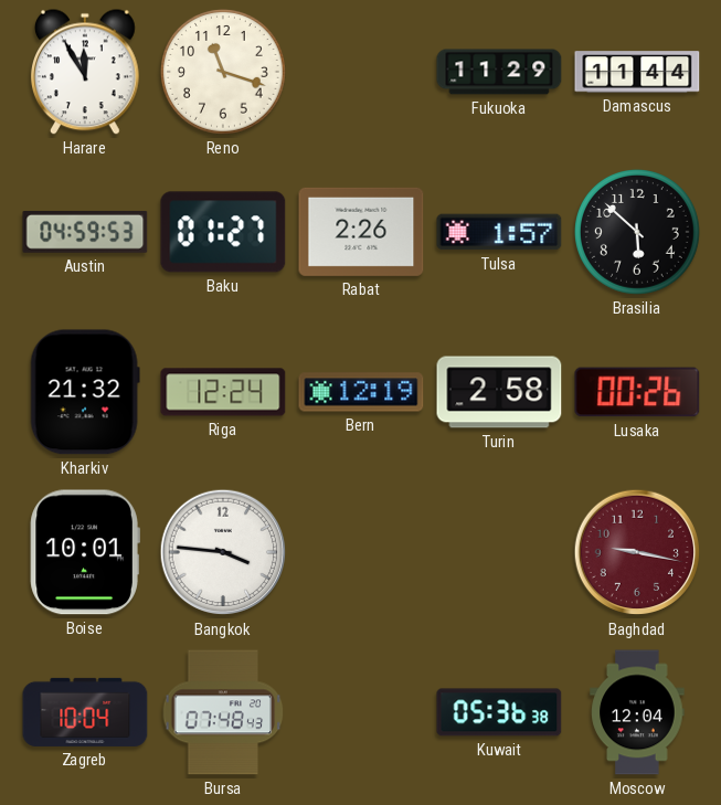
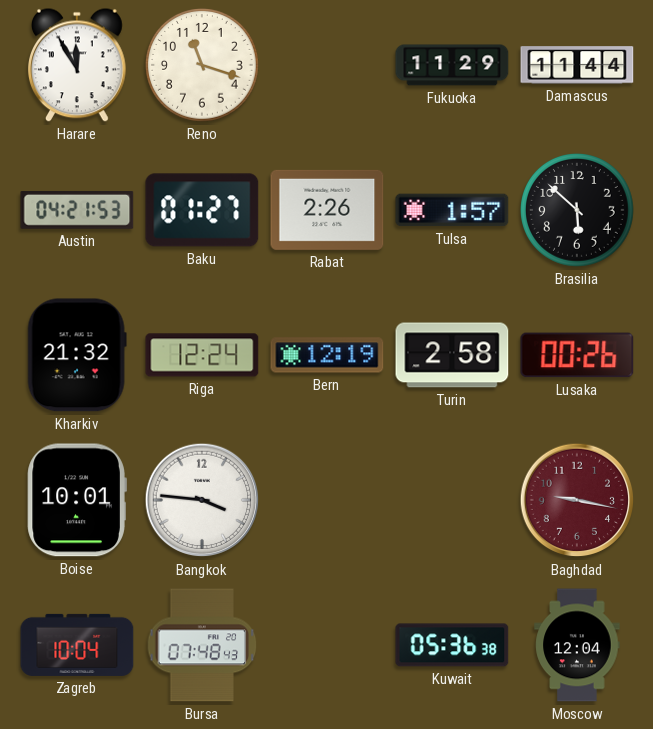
Austin: 04:59 -> 04:21 (77, 210)
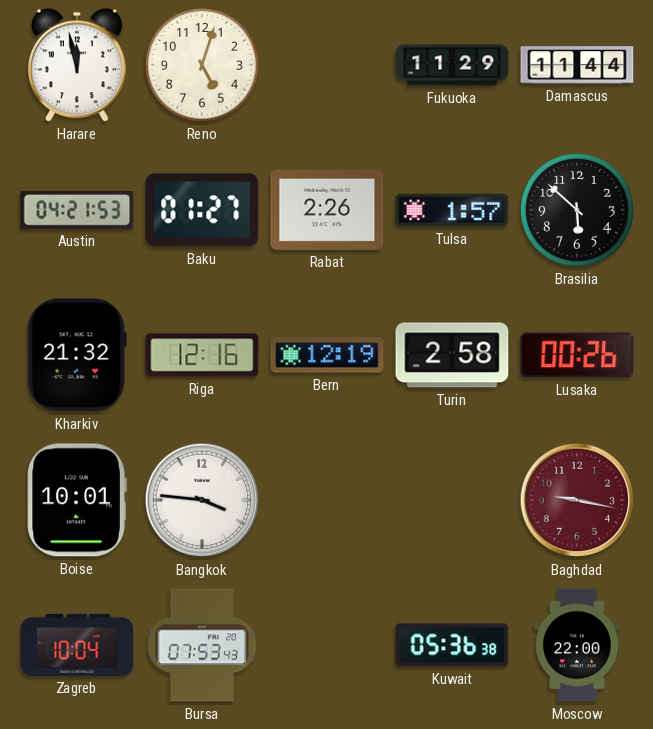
Harare: 11:55 -> 11:58 (77, 65)
Reno: 11:18 -> 5:03 (203, 66)
Riga: 12:24 -> 12:16 (202, 355)
Bursa: 07:48 -> 07:53 (202, 645)
Moscow: 12:04 -> 22:00 (577, 645)
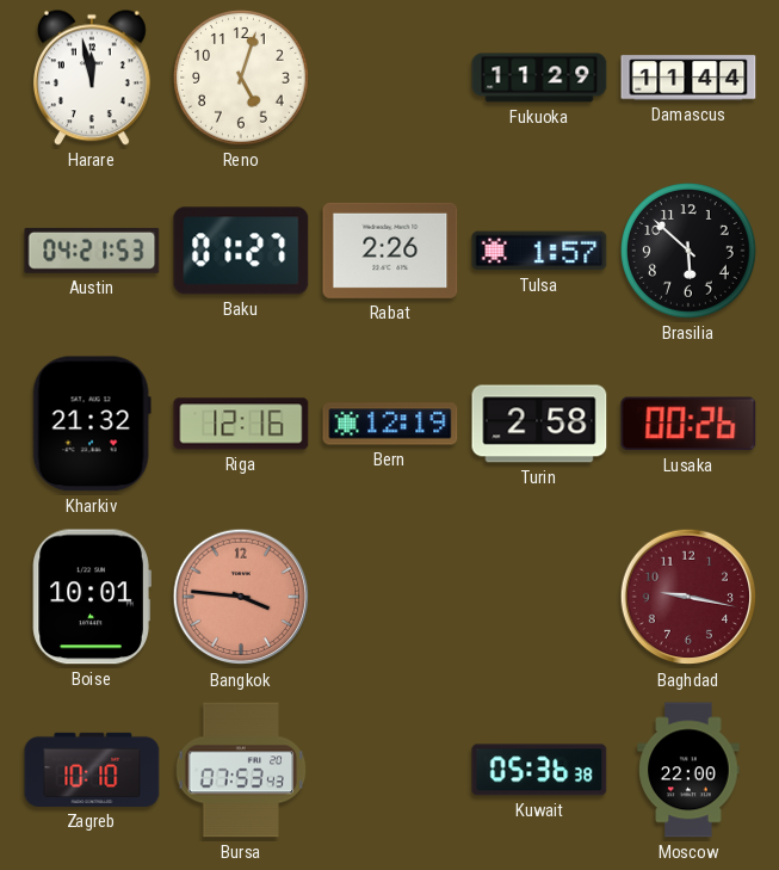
Bangkok dial: white -> salmon (241, 597)
Zagreb: 10:04 -> 10:10 (92, 770)
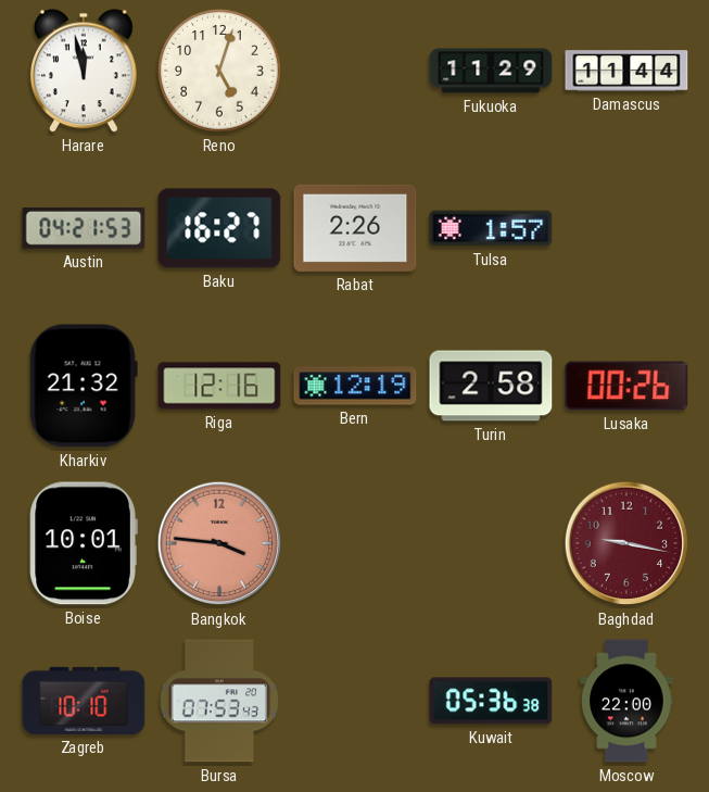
Baku: 01:27 -> 16:27 (219, 228)
Brasilia: 5:52 -> none (690, 252)
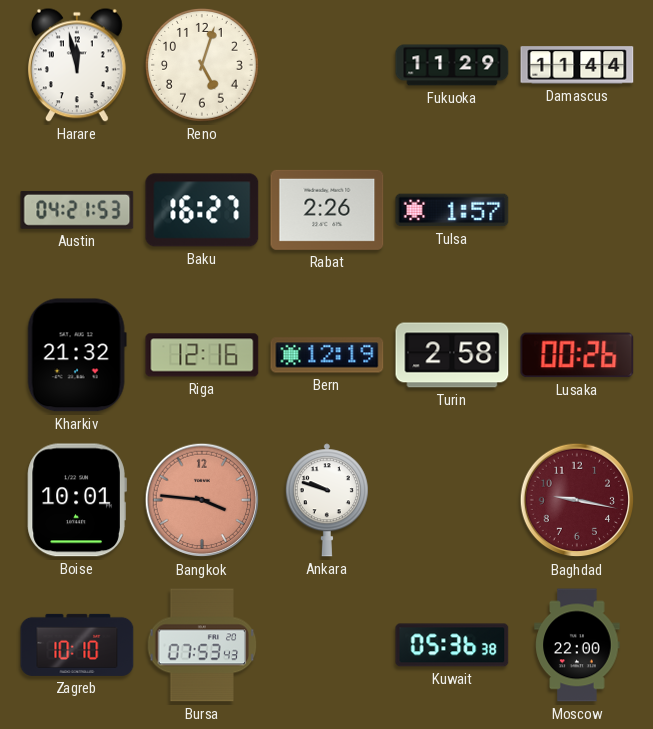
Ankara: none -> 9:48 (327, 500)
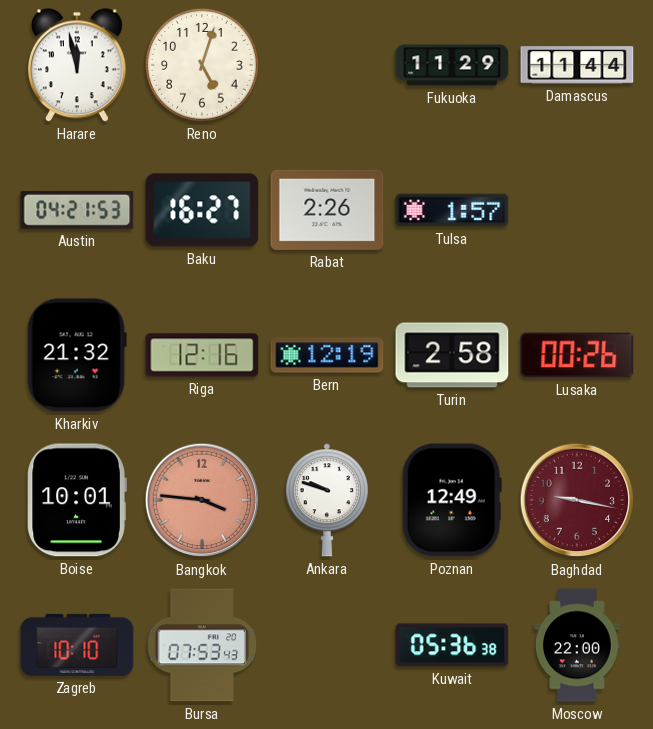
Poznan: none -> 12:49 (452, 500)
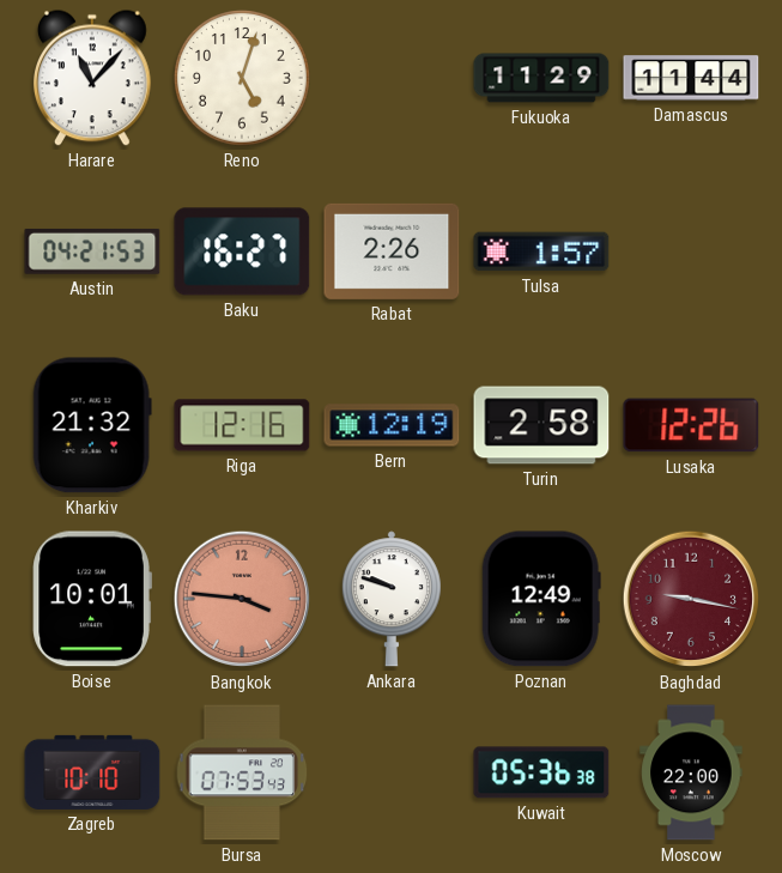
Harare: 11:58 -> 11:07 (92, 78)
Lusaka: 00:26 -> 12:26 (691, 425)
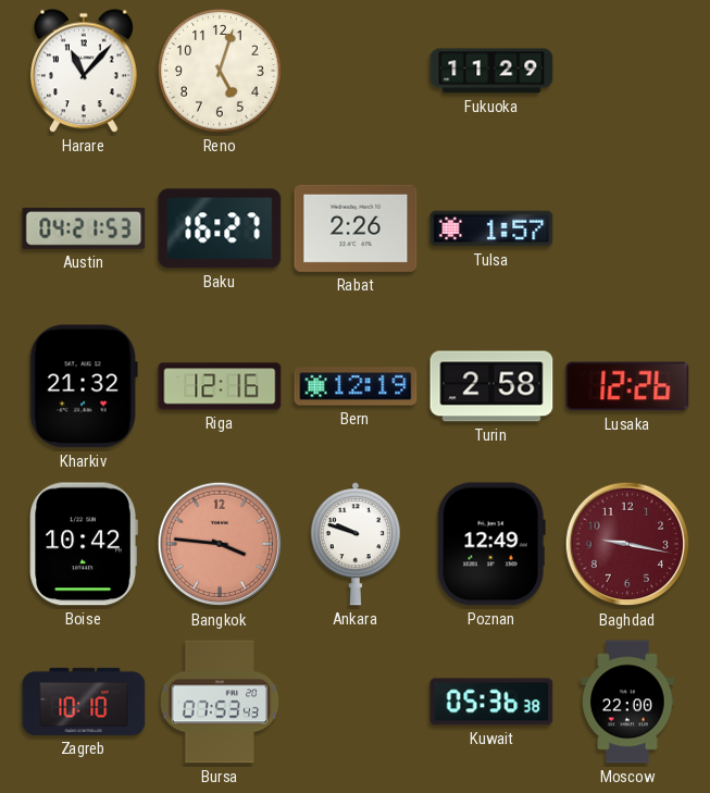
Damascus: 11:44 -> none (691, 78)
Boise: 10:01 -> 10:42 (84, 544)
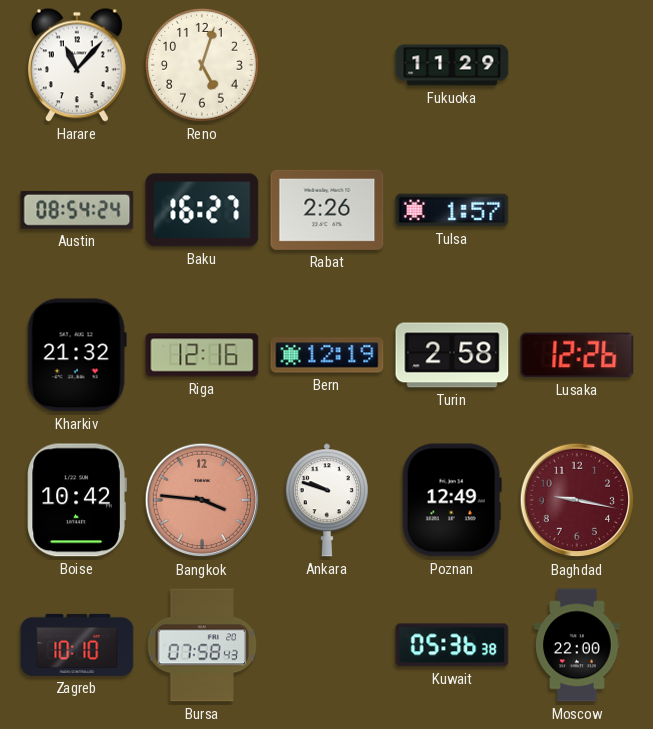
Austin: 04:21 -> 08:54 (77, 210)
Bursa: 07:53 -> 07:58 (202, 645)
